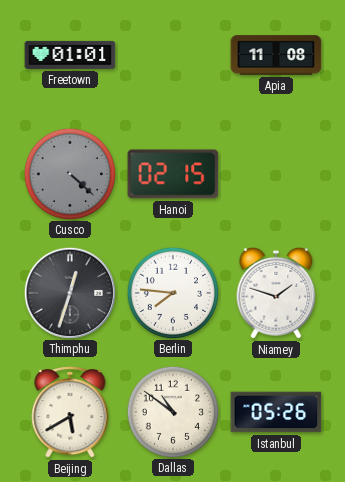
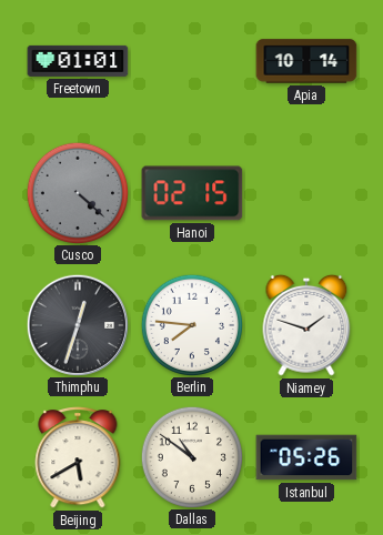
Apia: 11:08 -> 10:14 (306, 61)
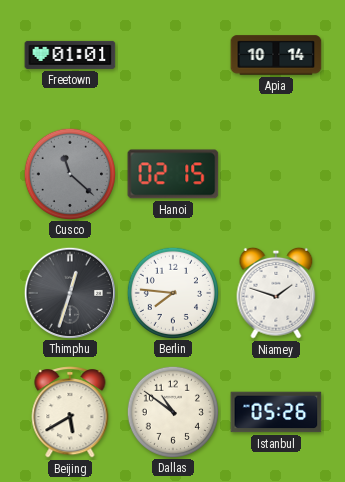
Cusco: 4:22 -> 11:22 (69, 173)
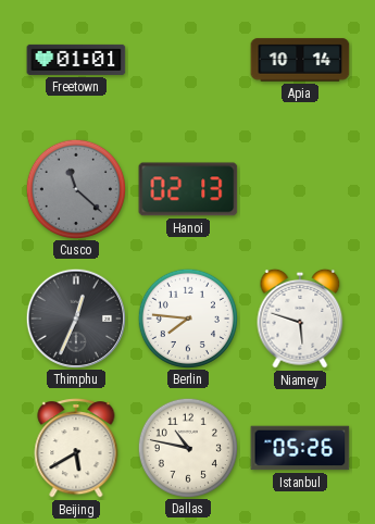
Hanoi: 02:15 -> 02:13 (188, 189)
Thimphu: 12:33 -> 12:34 (75, 317)
Niamey: 1:48 -> 5:48 (300, 319)
Dallas: 10:51 -> 10:47 (187, 447)
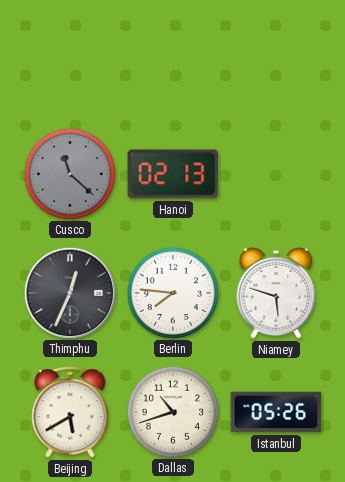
Freetown: 01:01 -> none (76, 60)
Apia: 10:14 -> none (300, 60)
Dallas: 10:47 -> 10:42 (172, 411)
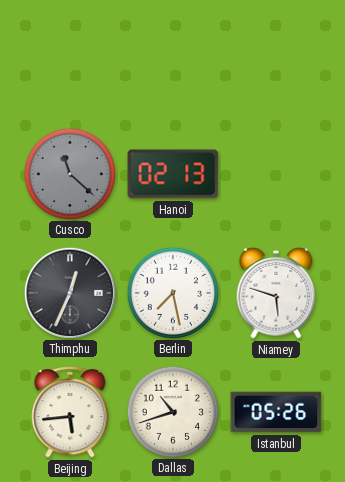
Berlin: 7:46 -> 7:28 (172, 292)
Beijing: 5:40 -> 5:44 (70, 412)
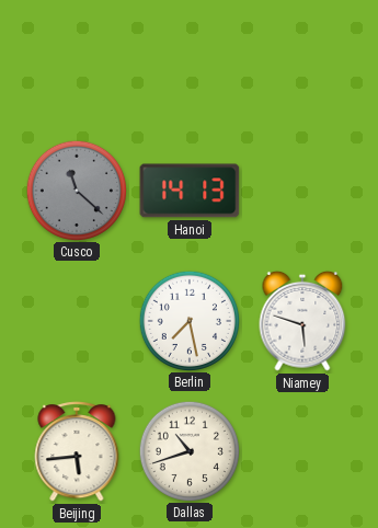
Hanoi: 02:13 -> 14:13 (190, 191)
Thimphu: 12:34 -> none (69, 292)
Istanbul: 05:26 -> none (276, 412)
